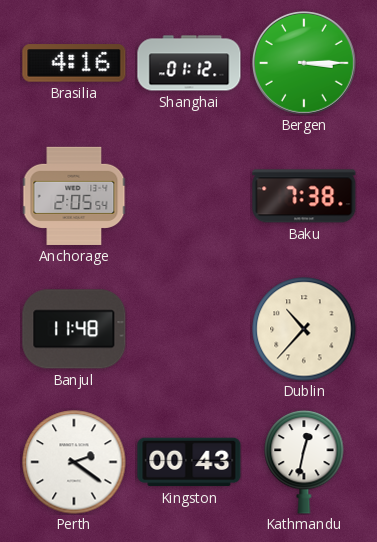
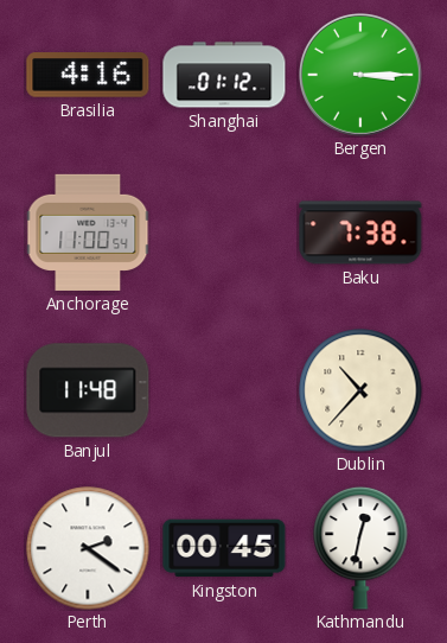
Anchorage: 2:05 -> 11:00 (88, 233)
Kingston: 00:43 -> 00:45 (224, 548)
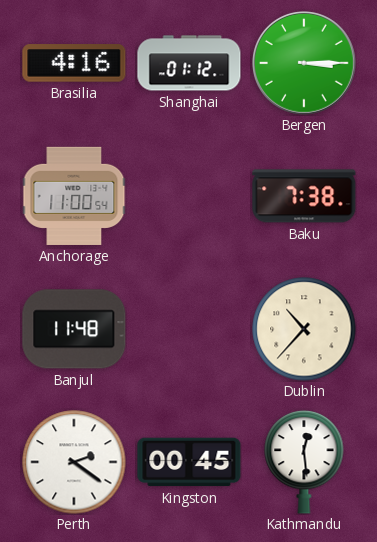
Kathmandu: 12:32 -> 12:29 (304, 462)
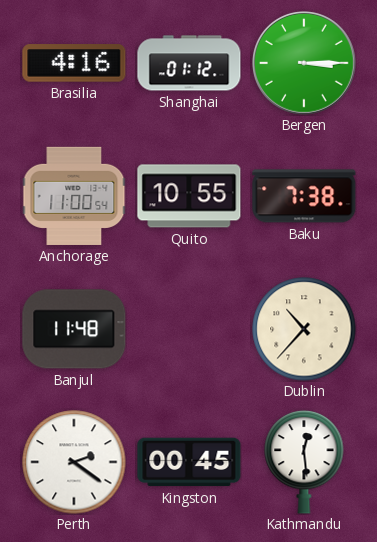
Quito: none -> 10:55 (189, 196)
